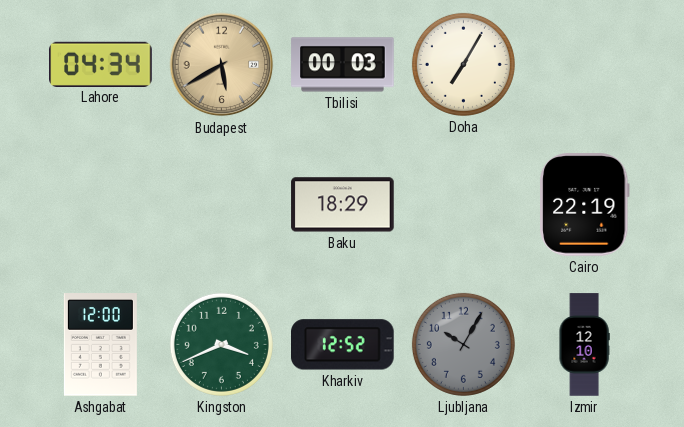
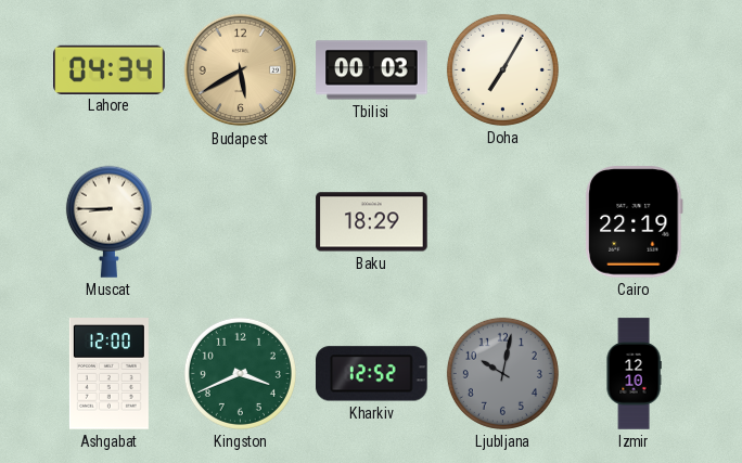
Muscat: none -> 8:45 (108, 221)
Ljubljana: 10:05 -> 10:02 (502, 373)
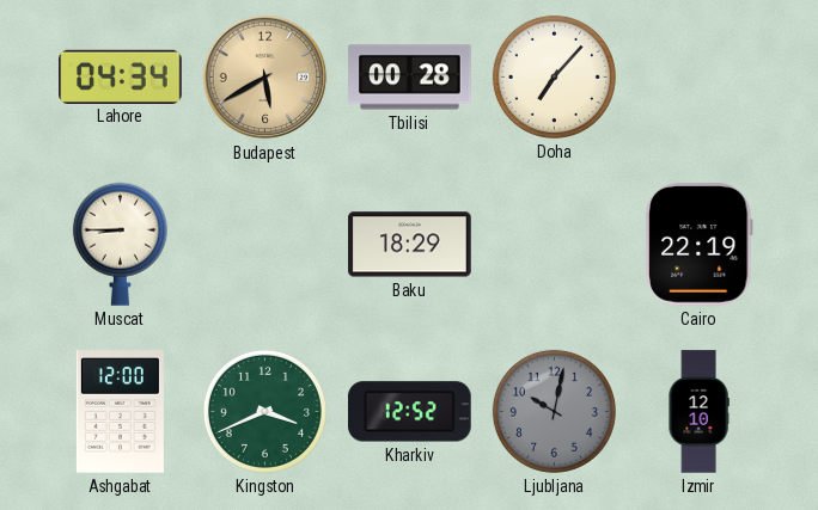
Tbilisi: 00:03 -> 00:28 (410, 78)
Doha: 7:05 -> 7:07 (554, 76)
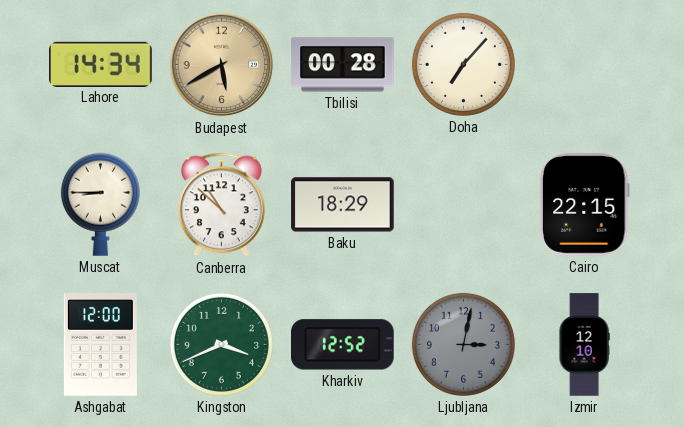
Lahore: 04:34 -> 14:34 (101, 64)
Canberra: none -> 10:52 (221, 205)
Cairo: 22:19 -> 22:15 (585, 205)
Ljubljana: 10:02 -> 3:02 (463, 344)
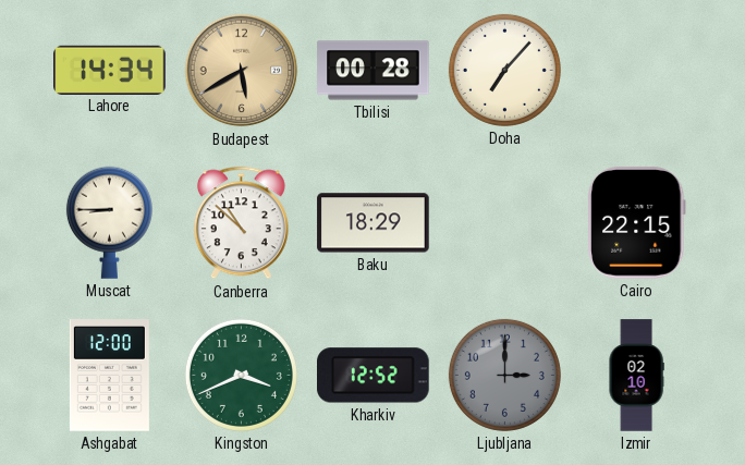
Ljubljana: 3:02 -> 3:00 (504, 375)
Izmir: 12:10 -> 02:10 (636, 376)
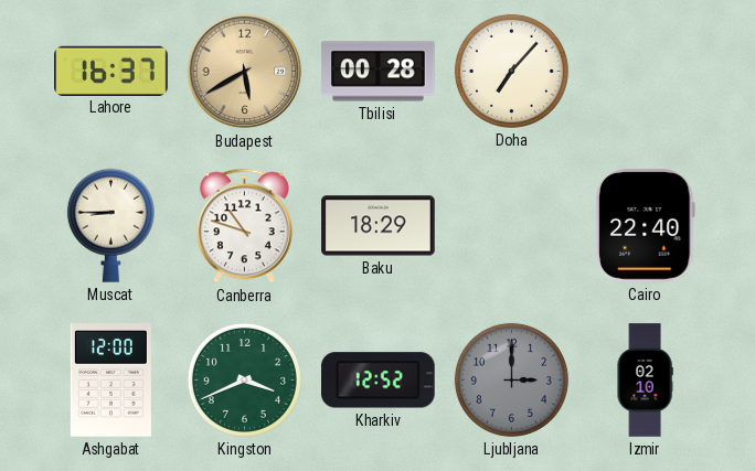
Lahore: 14:34 -> 16:37 (111, 71)
Canberra: 10:52 -> 10:48 (244, 226)
Cairo: 22:15 -> 22:40 (646, 226)
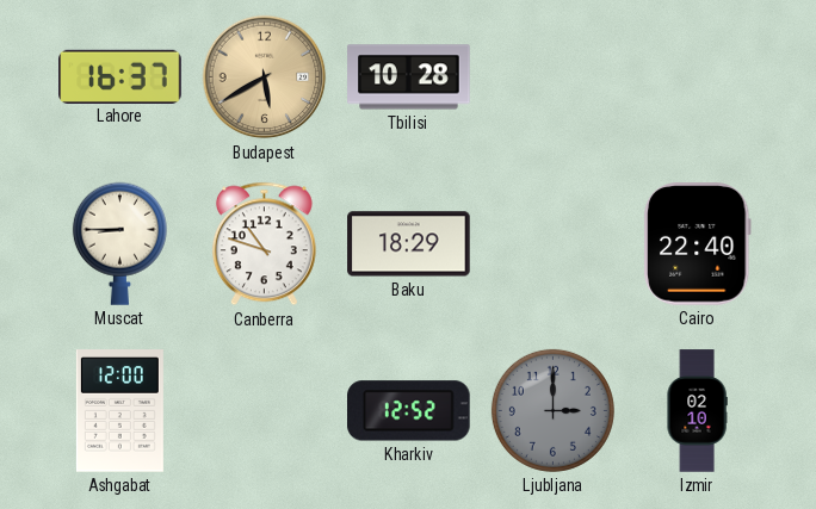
Tbilisi: 00:28 -> 10:28 (409, 77)
Doha: 7:07 -> none (511, 71)
Kingston: 3:41 -> none (244, 379)
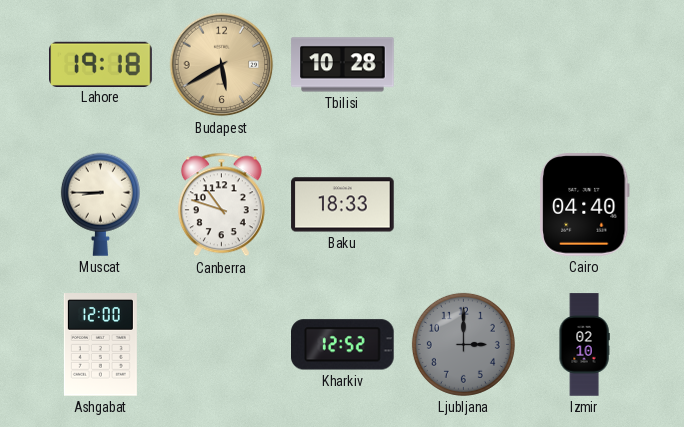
Lahore: 16:37 -> 19:18 (101, 64)
Baku: 18:29 -> 18:33 (343, 205)
Cairo: 22:40 -> 04:40 (585, 205)
